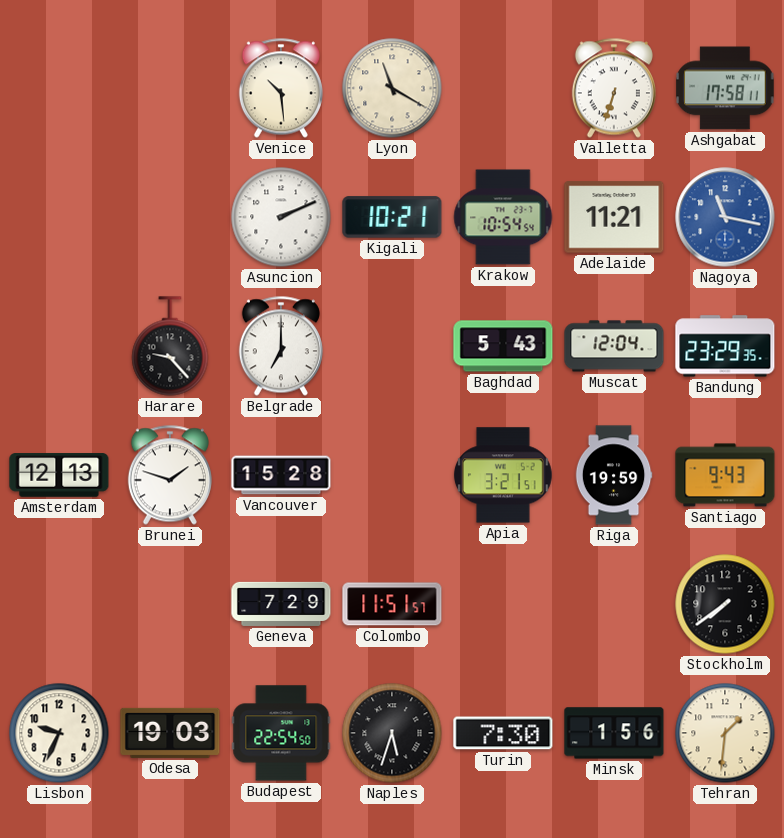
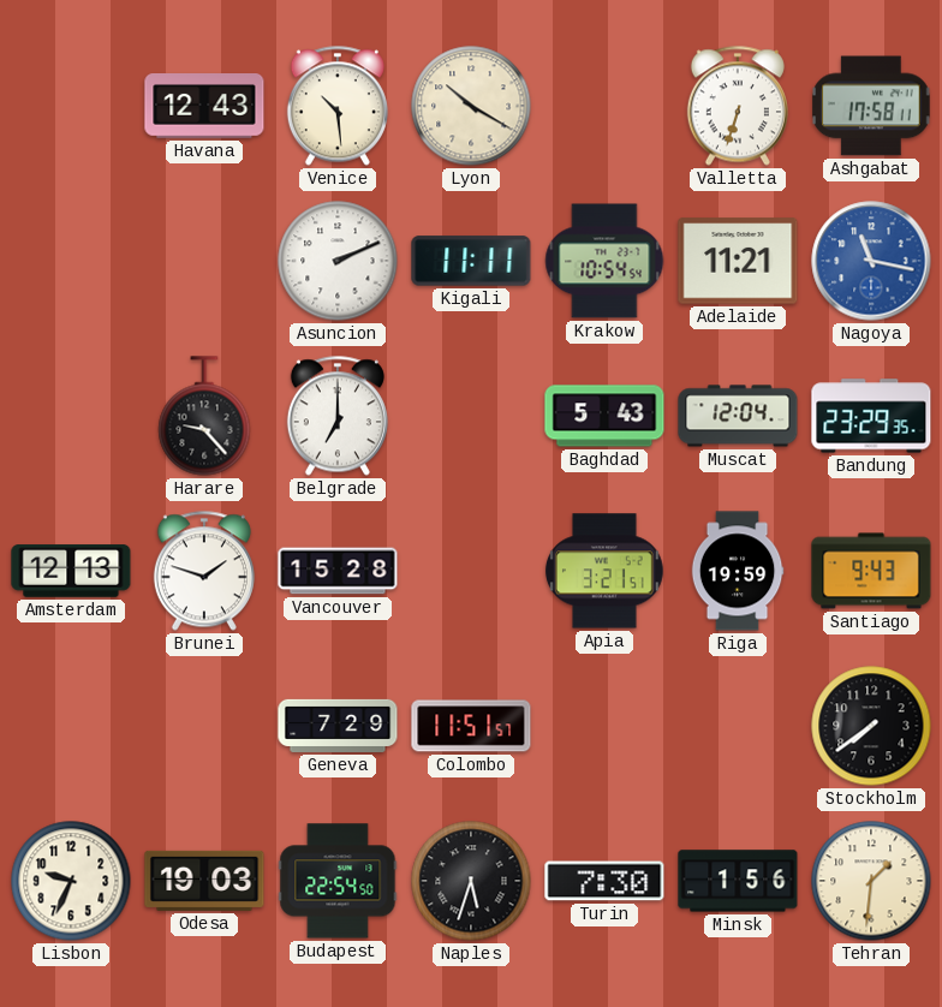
Havana: none -> 12:43 (204, 107)
Lyon: 11:20 -> 10:20 (471, 106)
Kigali: 10:21 -> 11:11 (471, 261)
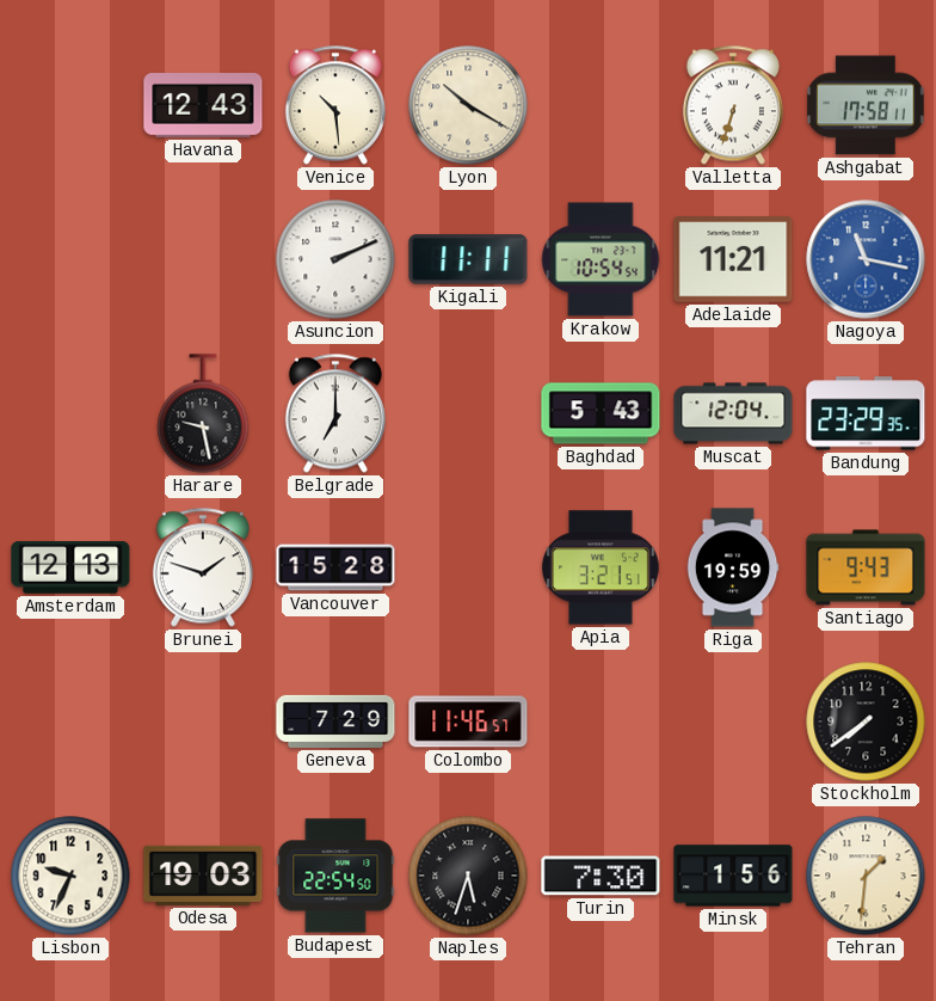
Harare: 9:23 -> 9:28 (203, 413)
Colombo: 11:51 -> 11:46 (468, 721)
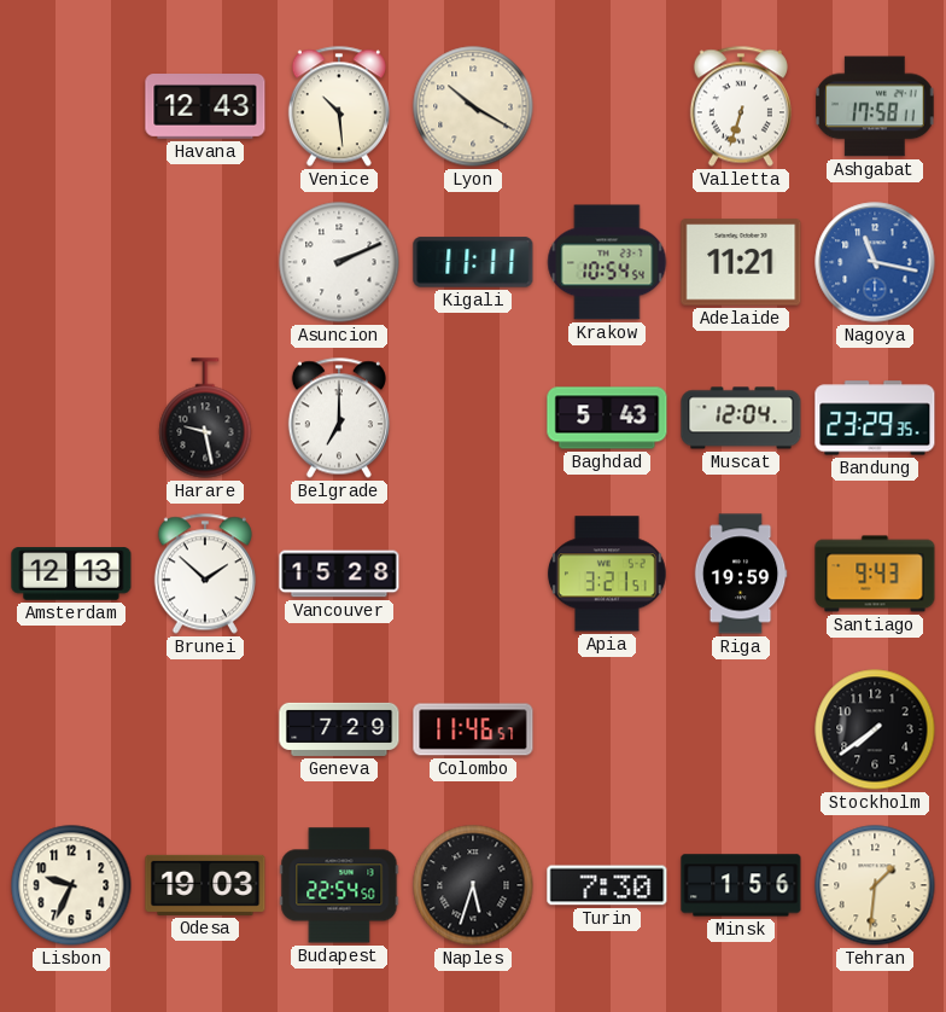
Brunei: 1:48 -> 1:52 (205, 574)
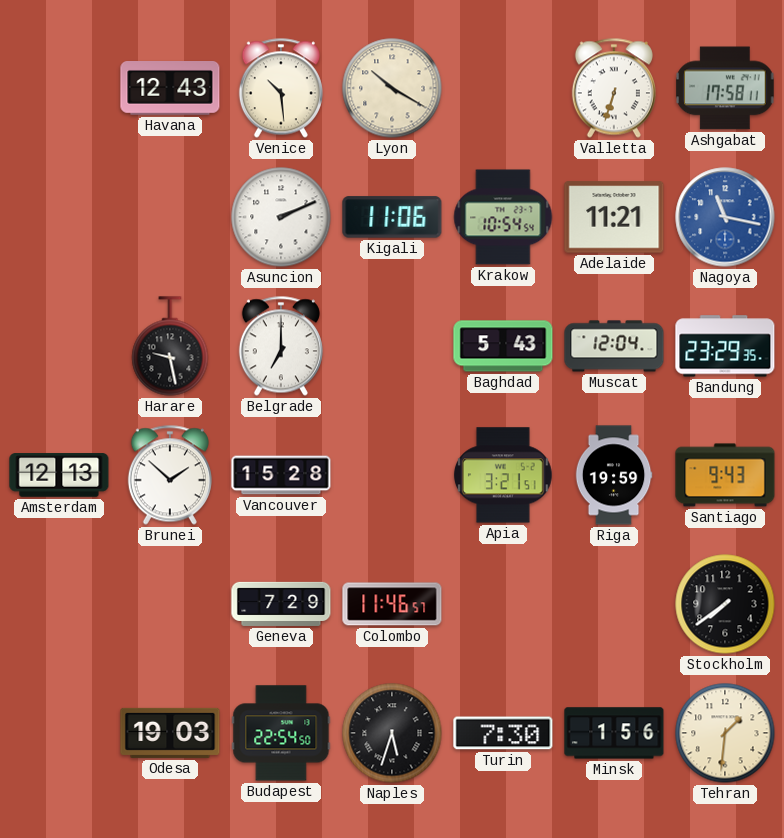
Kigali: 11:11 -> 11:06 (392, 217)
Lisbon: 9:34 -> none (71, 885)
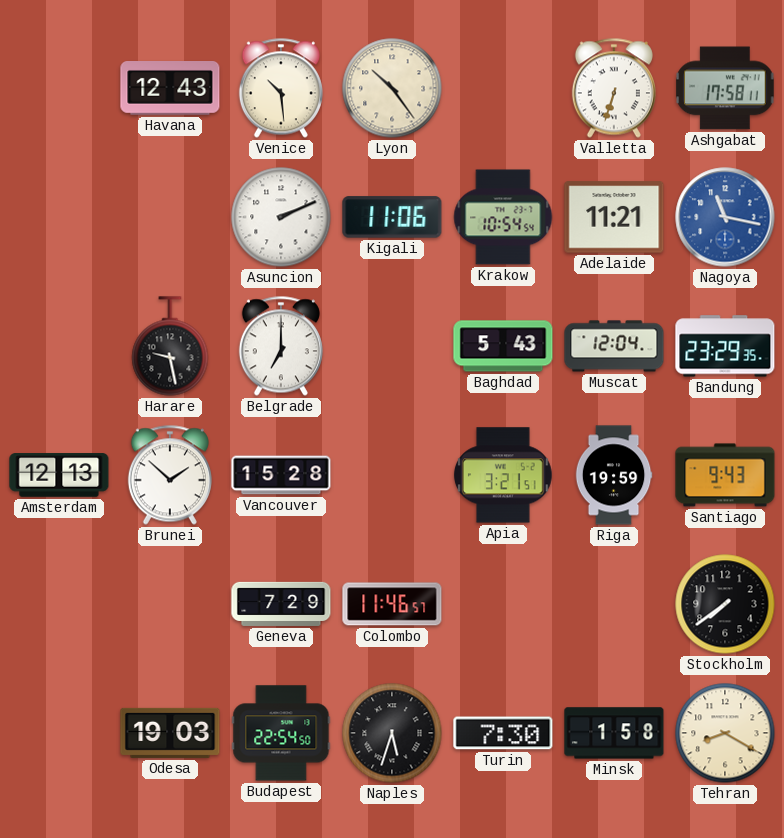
Lyon: 10:20 -> 10:24 (392, 88)
Minsk: 1:56 -> 1:58 (614, 733)
Tehran: 1:31 -> 8:20 (725, 733)
